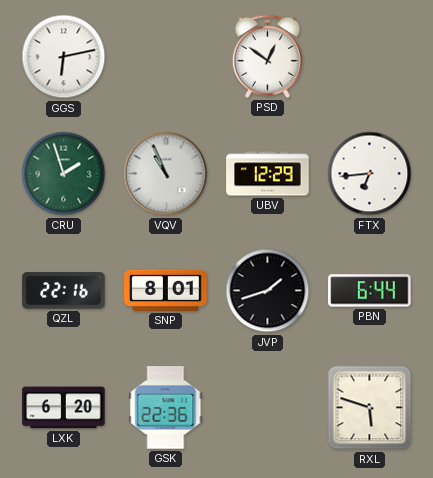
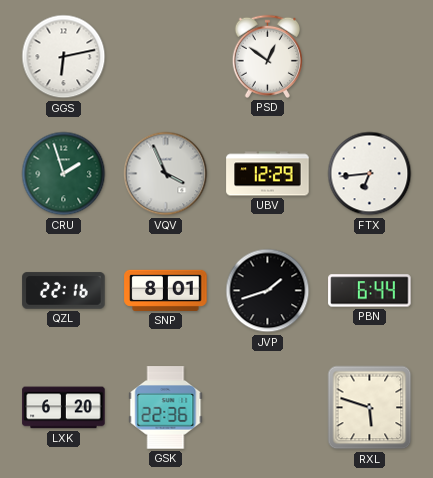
VQV: 10:56 -> 3:56 (166, 174)
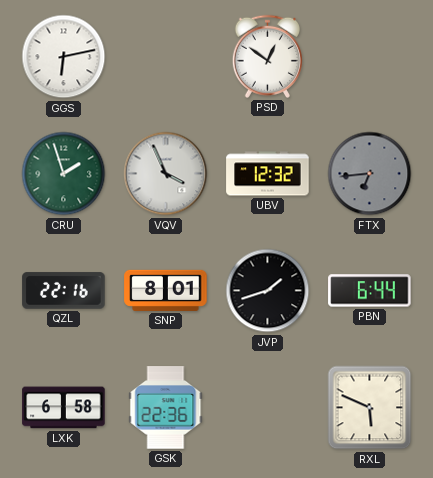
UBV: 12:29 -> 12:32 (268, 174)
FTX dial: white -> grey (370, 174)
LXK: 6:20 -> 6:58 (64, 408)
RXL: 5:48 -> 5:49 (370, 408)
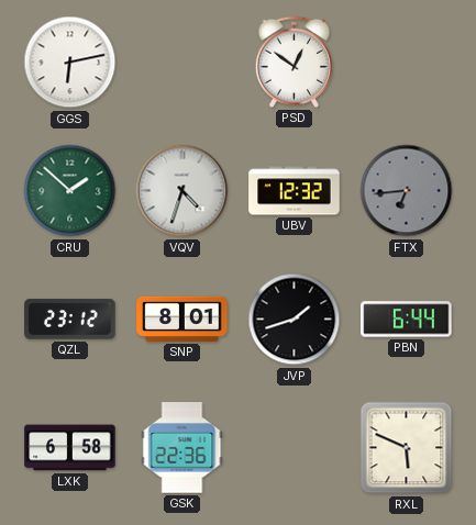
CRU: 1:57 -> 1:52 (70, 191)
VQV: 3:56 -> 4:33 (182, 191)
QZL: 22:16 -> 23:12 (70, 320)
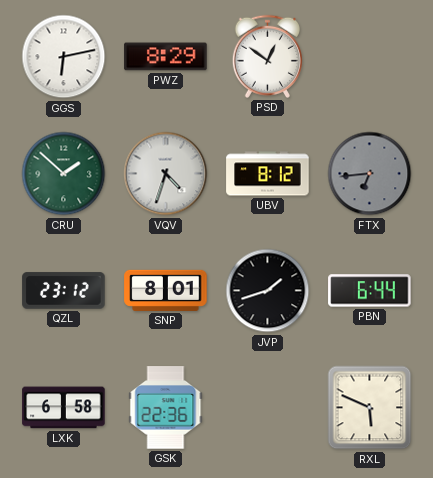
PWZ: none -> 8:29 (166, 57)
UBV: 12:32 -> 8:12 (268, 174)
